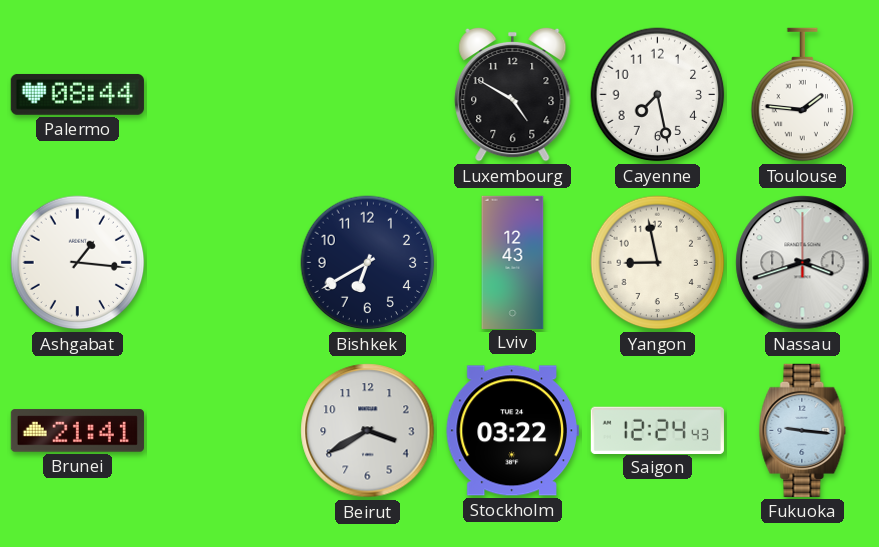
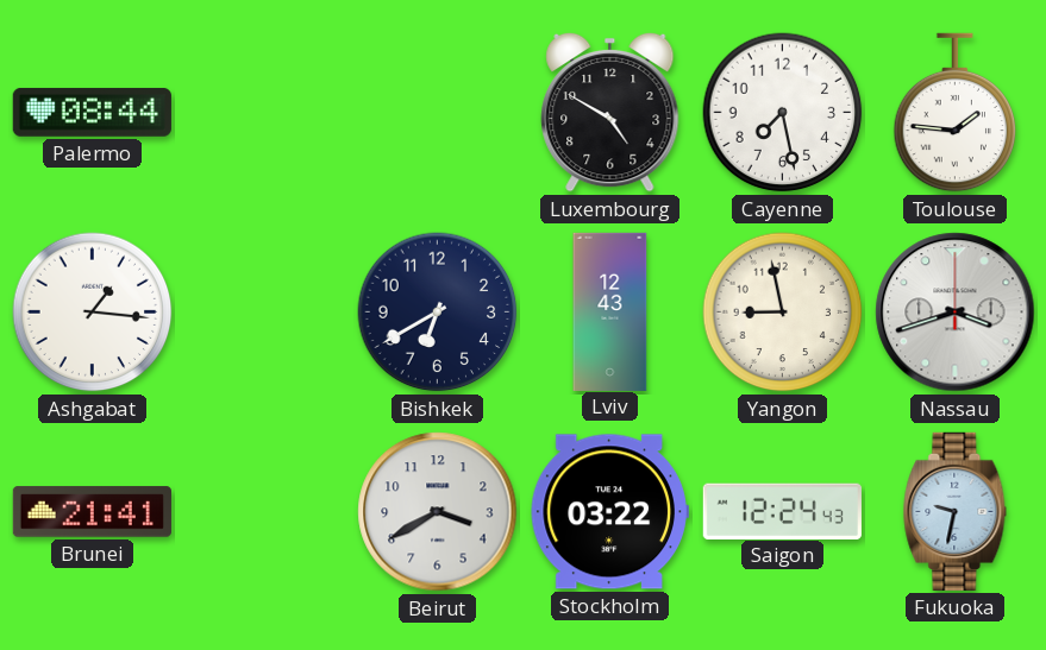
Fukuoka: 9:16 -> 9:32 (956, 511)
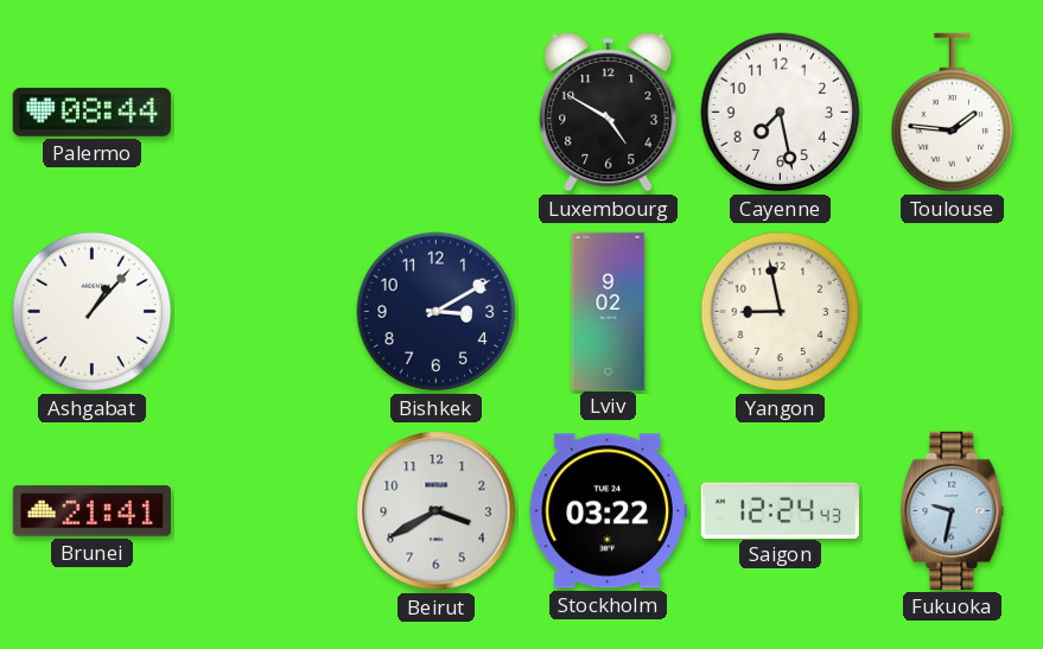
Ashgabat: 1:16 -> 1:07 (93, 312)
Bishkek: 6:40 -> 3:10 (437, 312)
Lviv: 12:43 -> 9:02 (609, 311)
Nassau: 3:42 -> none (956, 313)
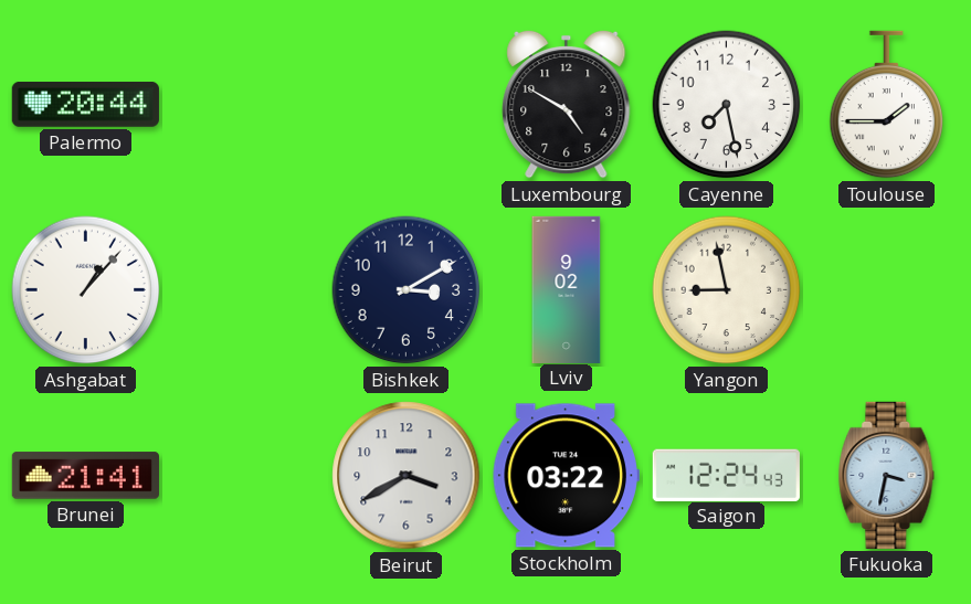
Palermo: 08:44 -> 20:44 (85, 104)
Toulouse: 1:46 -> 1:45 (887, 105)
Fukuoka: 9:32 -> 3:32 (887, 475)
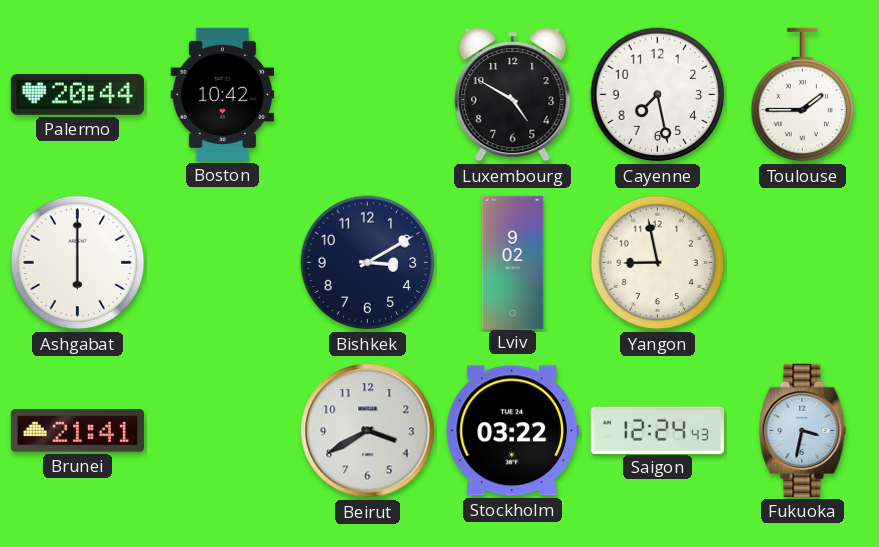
Boston: none -> 10:42 (223, 94)
Ashgabat: 1:07 -> 6:00 (78, 263)
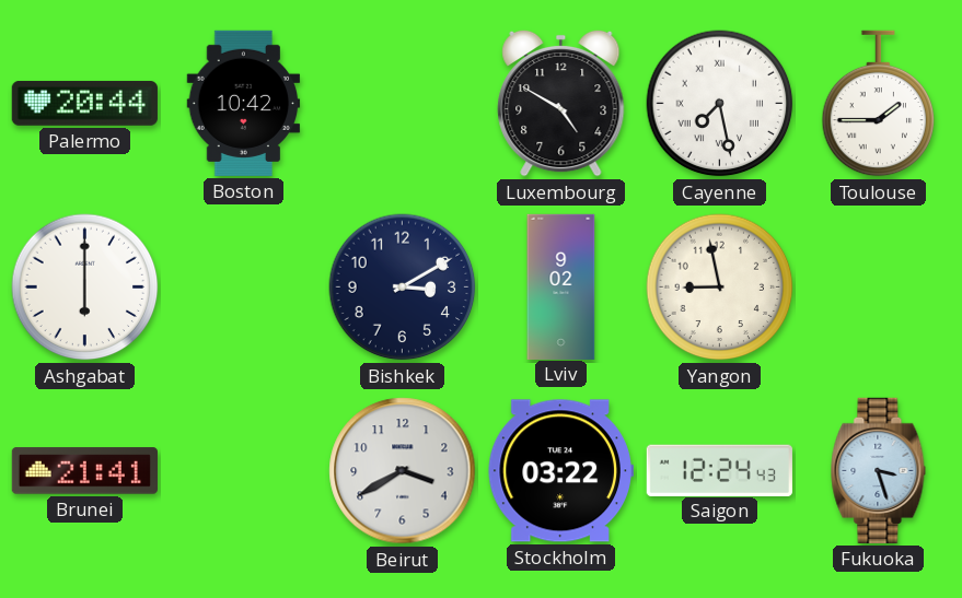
Cayenne numerals: Arabic -> Roman (720, 104)
Fukuoka: 3:32 -> 3:27 (879, 470)
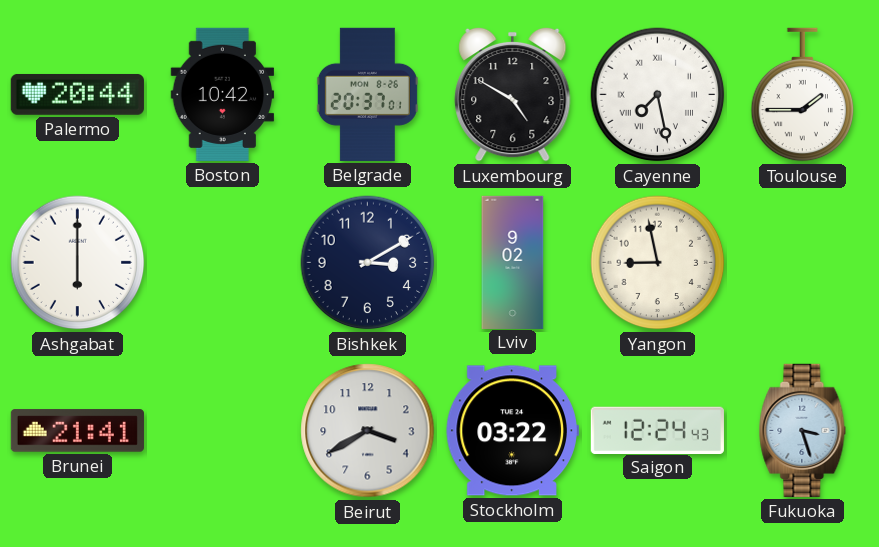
Belgrade: none -> 20:37 (367, 94)
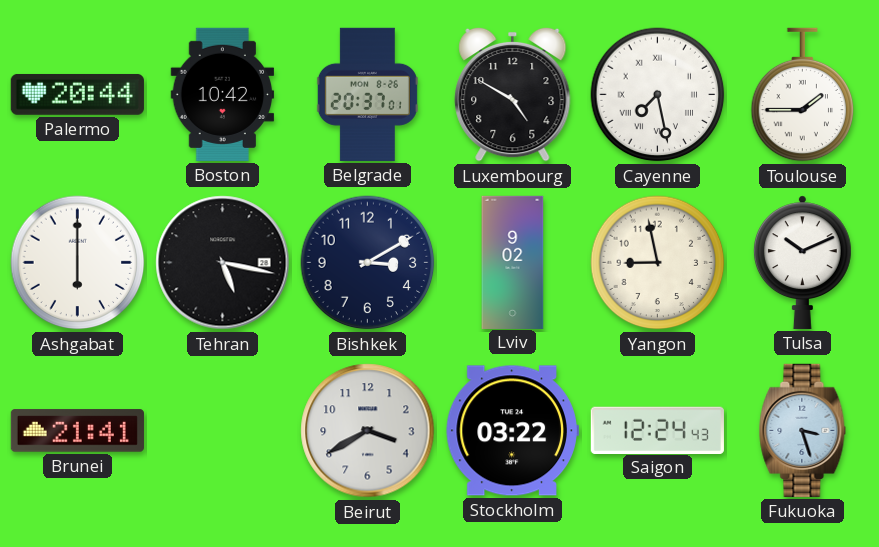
Tehran: none -> 5:17 (223, 263)
Tulsa: none -> 10:11 (802, 262)
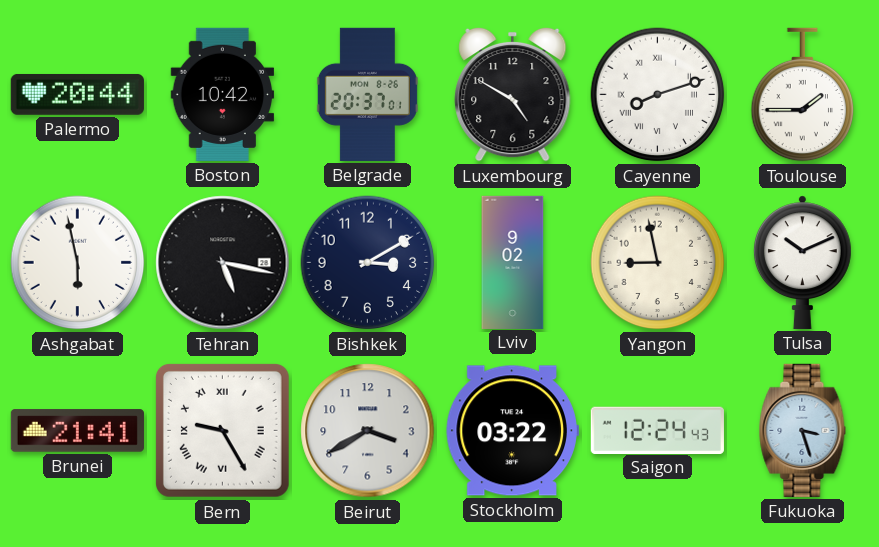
Cayenne: 7:28 -> 8:12 (658, 95)
Ashgabat: 6:00 -> 5:58 (78, 263)
Bern: none -> 9:25 (222, 430)
